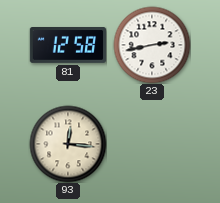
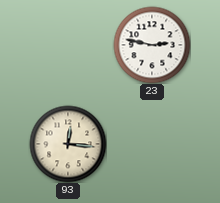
81: 12:58 -> none (68, 46)
23: 2:43 -> 2:47 (152, 45)
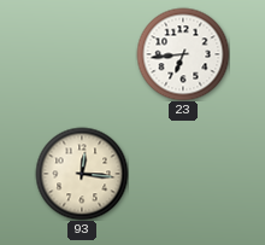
23: 2:47 -> 6:44 (183, 54)
